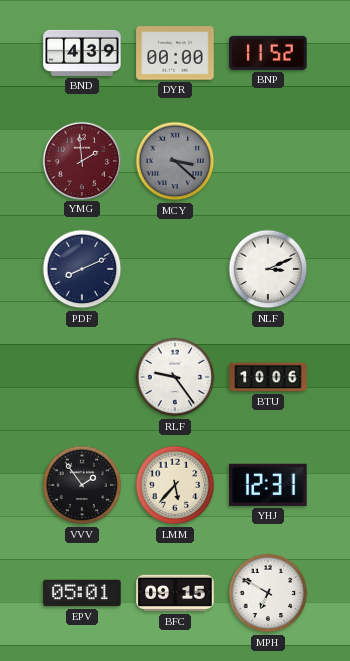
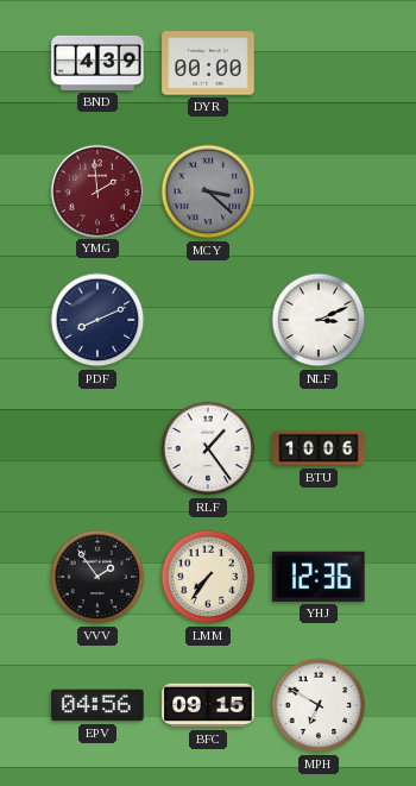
BNP: 11:52 -> none (268, 53)
RLF: 9:24 -> 1:24 (208, 448)
LMM: 5:37 -> 7:36 (208, 577)
YHJ: 12:31 -> 12:36 (319, 577)
EPV: 05:01 -> 04:56 (97, 705)
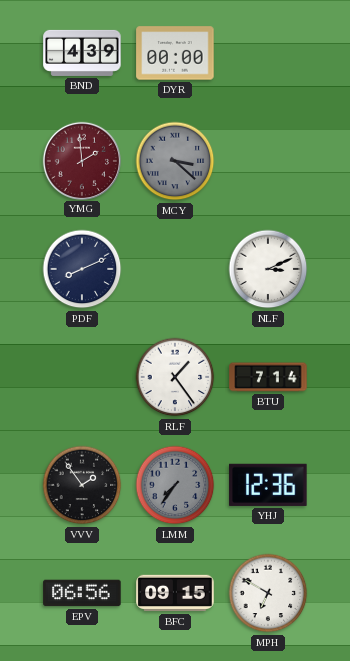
BTU: 10:06 -> 7:14 (268, 377)
LMM dial: cream -> grey (175, 485)
EPV: 04:56 -> 06:56 (82, 593)
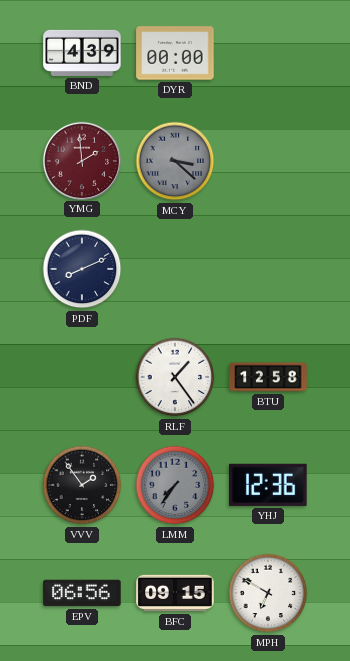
NLF: 3:11 -> none (268, 269)
BTU: 7:14 -> 12:58 (268, 377)
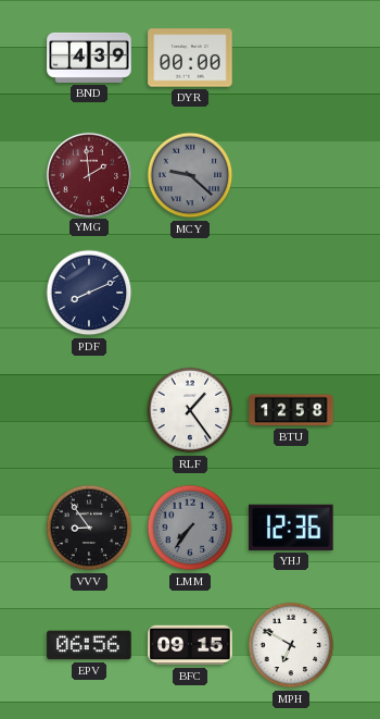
MCY: 3:22 -> 9:22 (190, 175)
VVV: 1:54 -> 8:54 (89, 528)
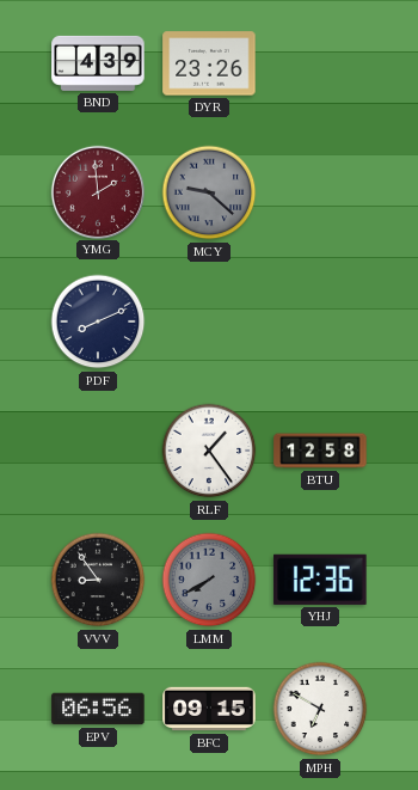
DYR: 00:00 -> 23:26 (209, 63)
LMM: 7:36 -> 7:40 (209, 580)
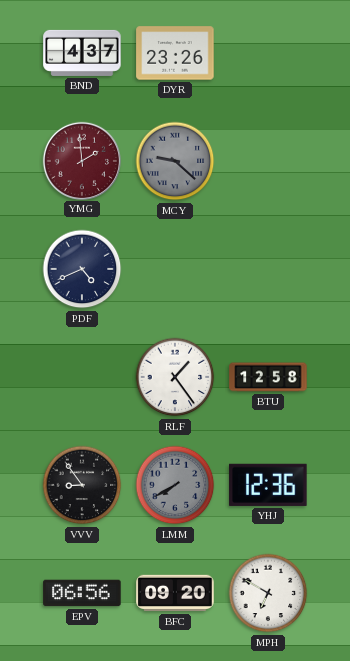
BND: 4:39 -> 4:37 (82, 53)
PDF: 8:11 -> 4:41 (82, 269)
BFC: 09:15 -> 09:20 (175, 593)
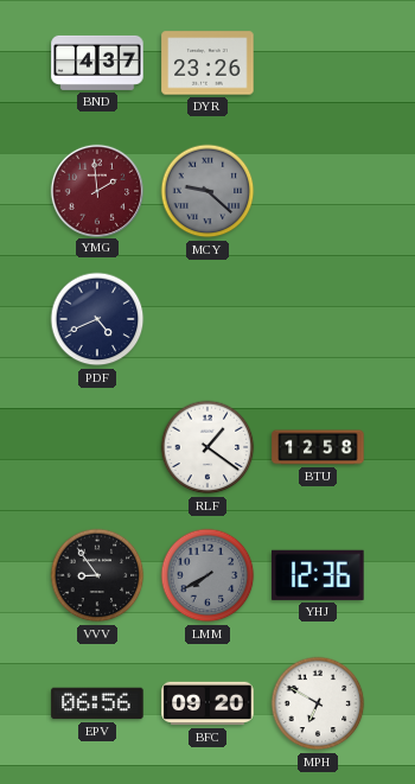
RLF: 1:24 -> 1:21 (207, 447)
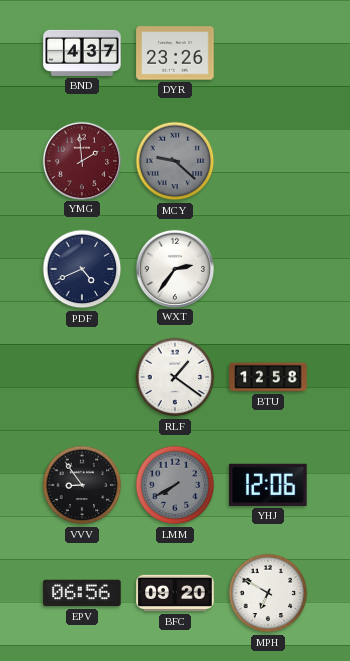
WXT: none -> 2:36 (174, 268)
YHJ: 12:36 -> 12:06 (268, 485)
